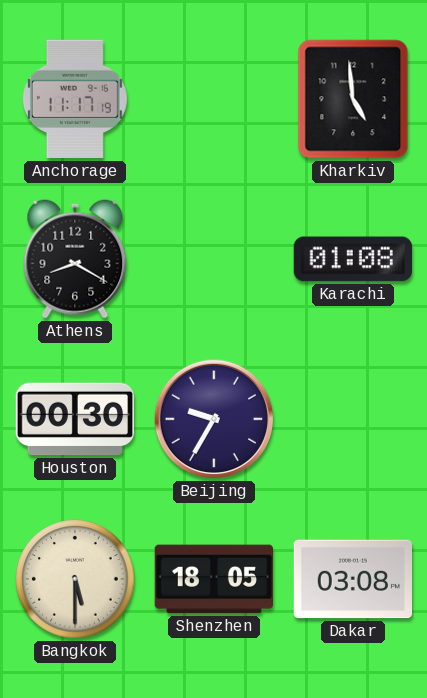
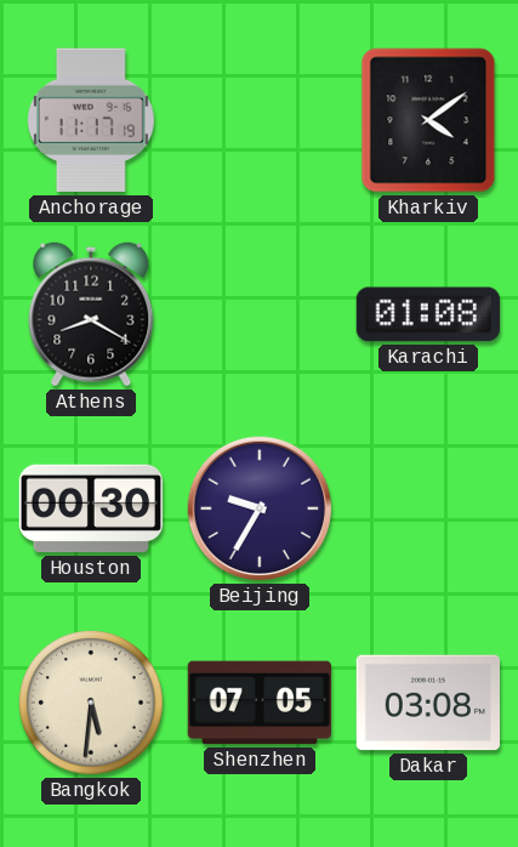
Kharkiv: 4:59 -> 4:09 (428, 120)
Bangkok: 5:30 -> 5:31 (91, 703)
Shenzhen: 18:05 -> 07:05 (258, 703)
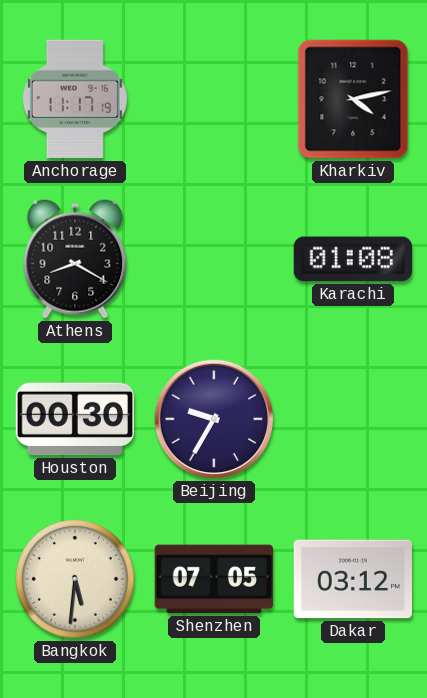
Kharkiv: 4:09 -> 4:13 (353, 99)
Dakar: 03:08 -> 03:12 (352, 579)
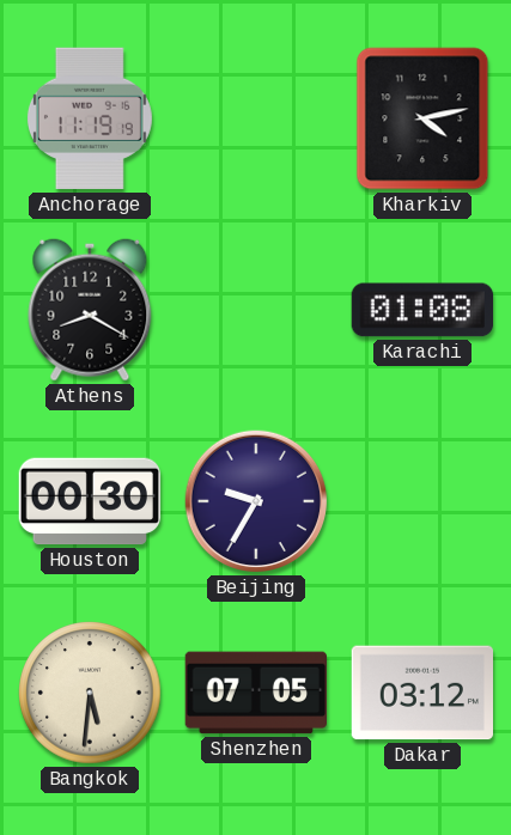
Anchorage: 11:17 -> 11:19 (90, 118)
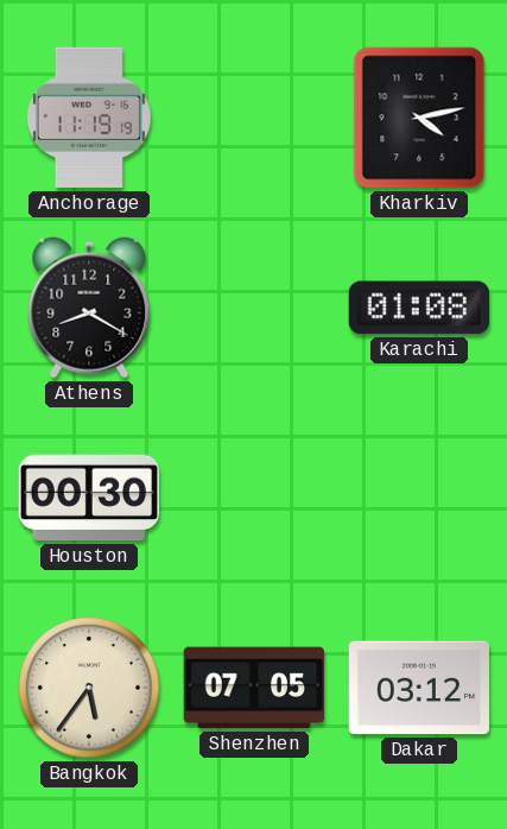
Beijing: 9:35 -> none (256, 501)
Bangkok: 5:31 -> 5:36 (89, 688)
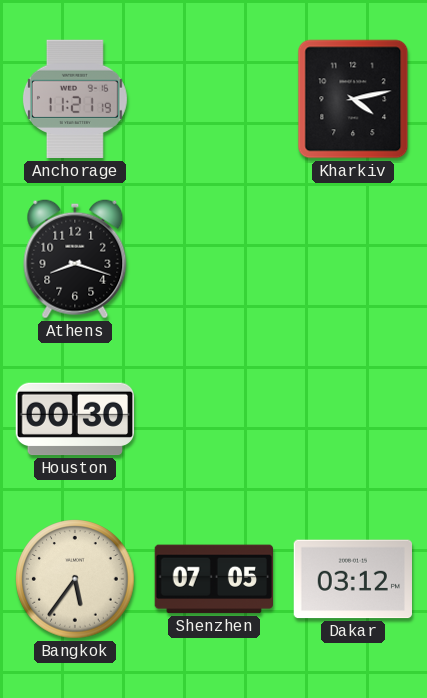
Anchorage: 11:19 -> 11:21 (75, 99)
Athens: 8:20 -> 8:18 (75, 259)
Karachi: 01:08 -> none (418, 308)
